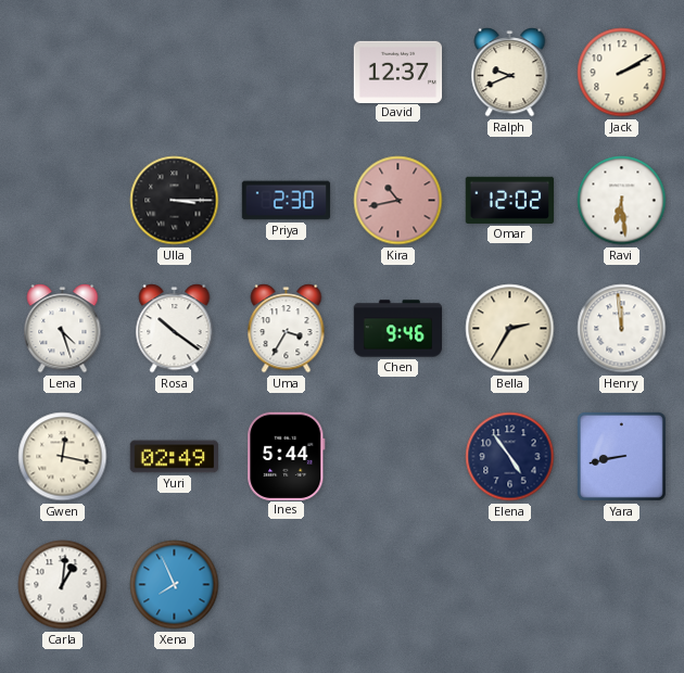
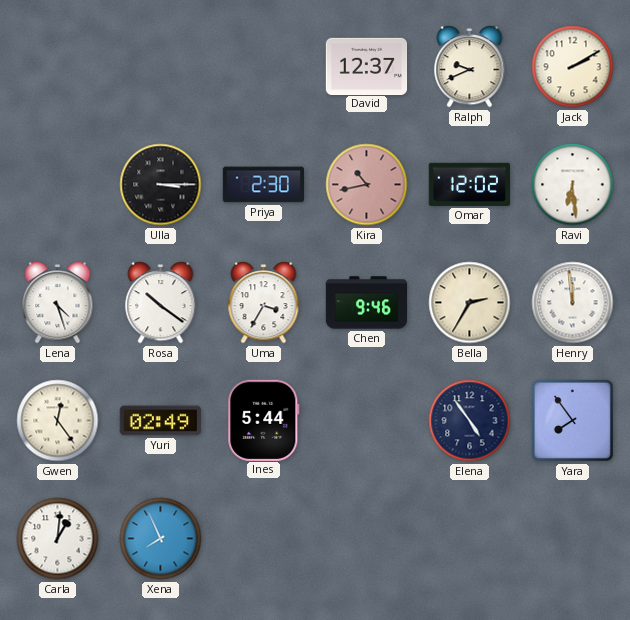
Gwen: 12:17 -> 12:24 (58, 421)
Yara: 8:43 -> 7:54 (572, 420)
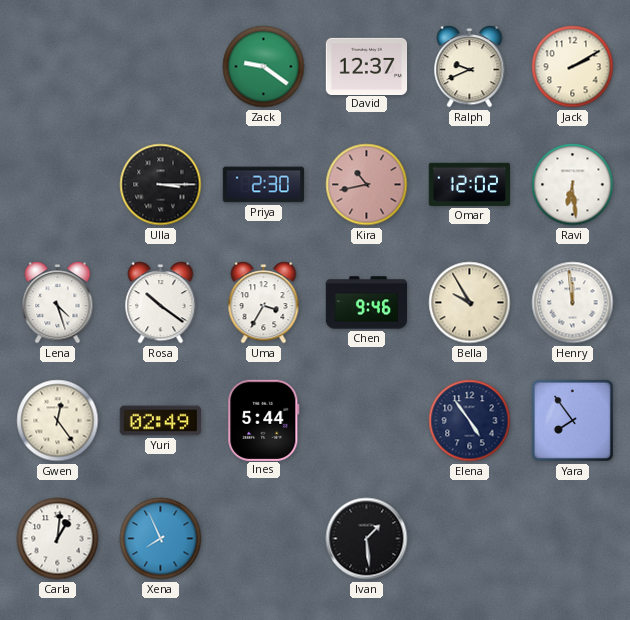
Zack: none -> 9:21 (264, 67)
Bella: 2:35 -> 9:55 (470, 303)
Ivan: none -> 1:29 (367, 539)
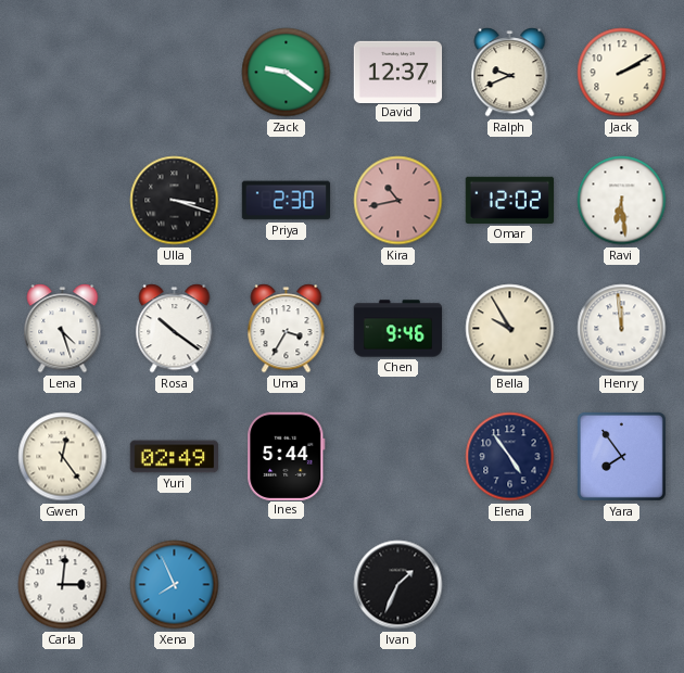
Ulla: 3:15 -> 3:18 (175, 201)
Carla: 1:01 -> 3:01 (63, 585)
Ivan: 1:29 -> 1:34 (398, 585)
